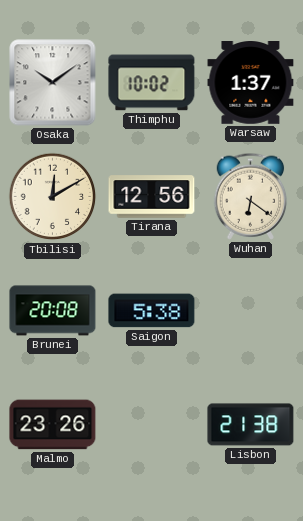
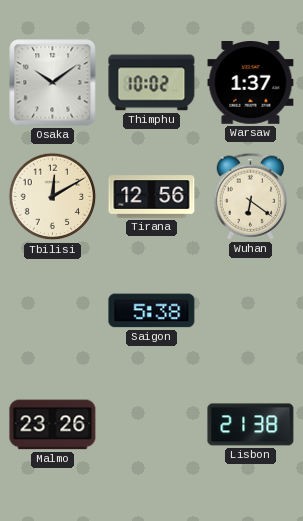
Brunei: 20:08 -> none (53, 311)
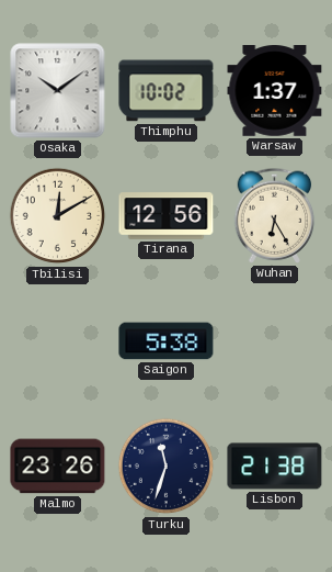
Wuhan: 6:21 -> 6:25 (275, 215)
Turku: none -> 11:33 (167, 467)
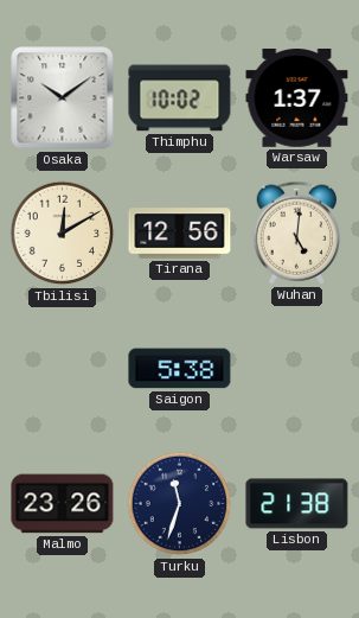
Wuhan: 6:25 -> 5:01 (297, 232)
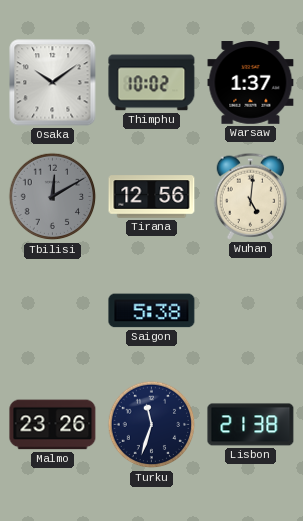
Tbilisi dial: cream -> grey (53, 197)
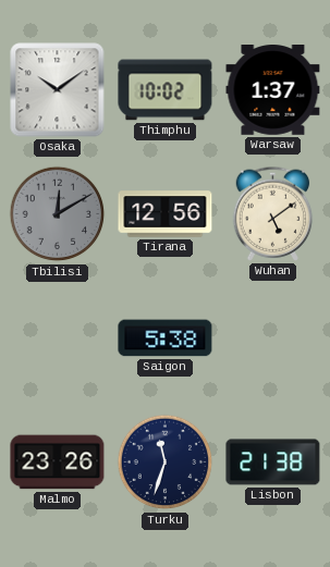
Wuhan: 5:01 -> 5:09 (273, 213)
